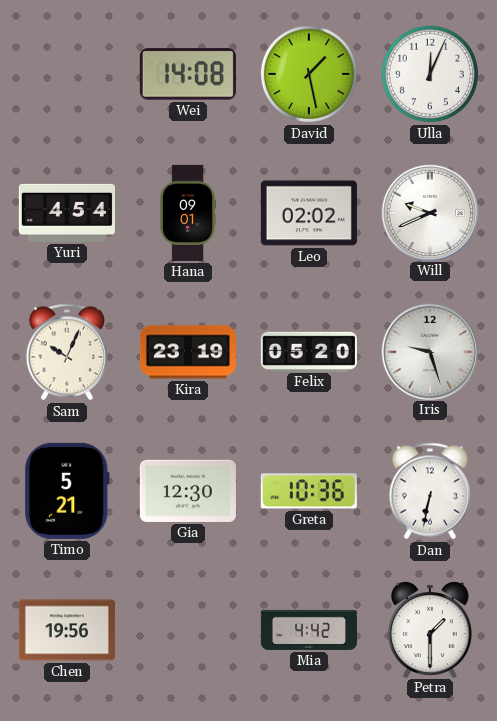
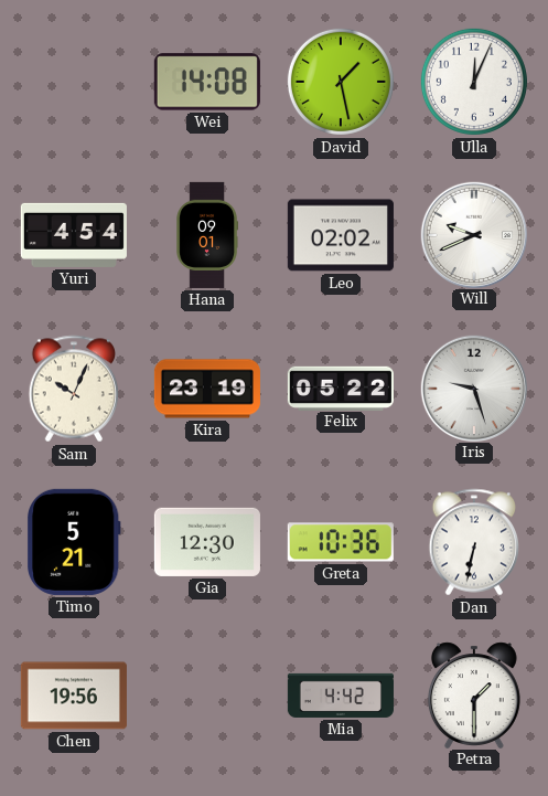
Felix: 05:20 -> 05:22 (341, 388)
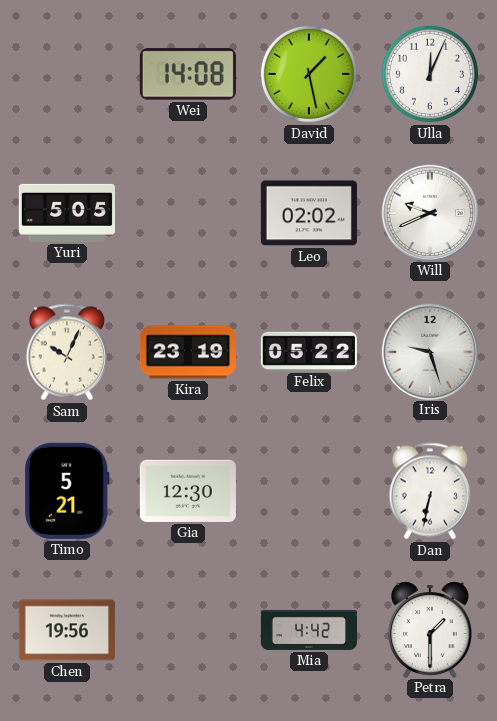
Yuri: 4:54 -> 5:05 (67, 213)
Hana: 09:01 -> none (206, 235)
Greta: 10:36 -> none (341, 542)
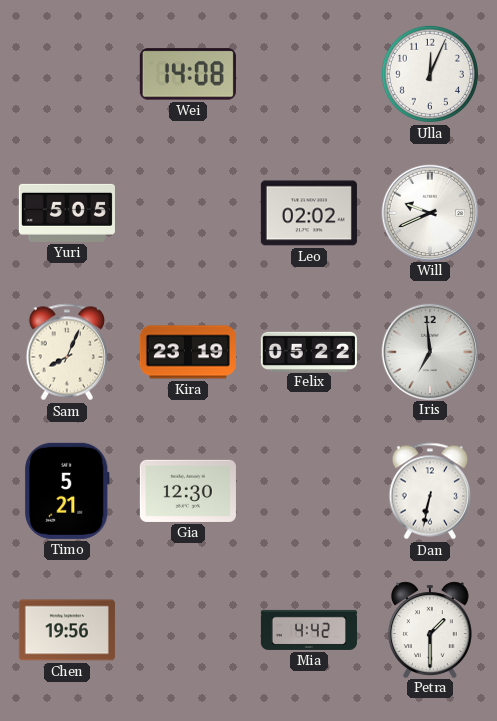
David: 1:28 -> none (309, 74)
Sam: 10:04 -> 8:04 (67, 352)
Iris: 9:27 -> 6:59 (429, 351)
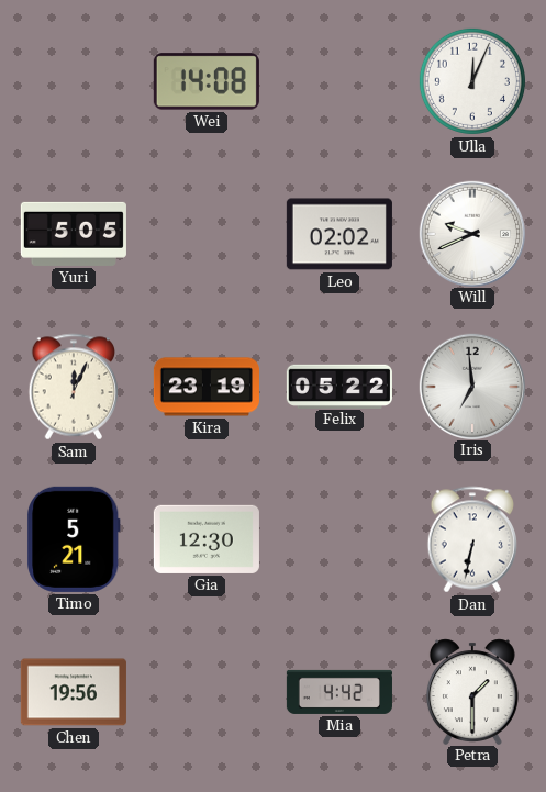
Sam: 8:04 -> 12:04 (74, 387)
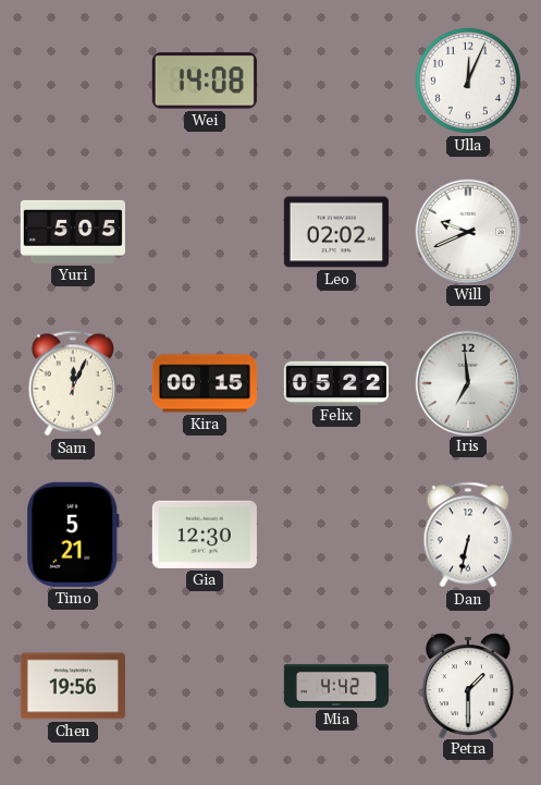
Kira: 23:19 -> 00:15 (205, 383)
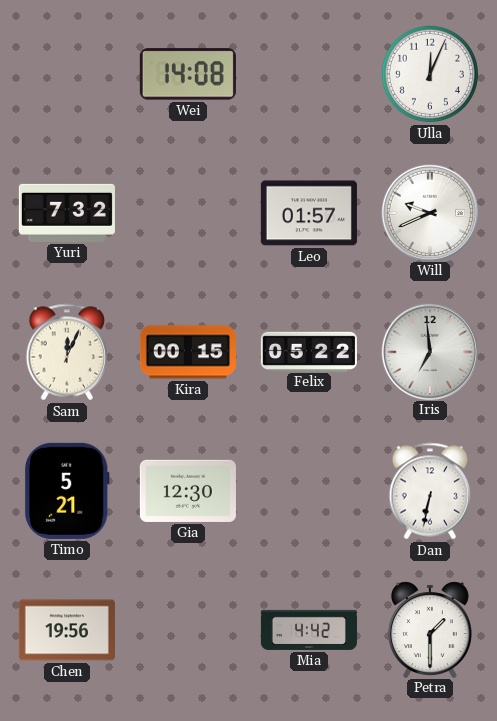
Yuri: 5:05 -> 7:32 (67, 213)
Leo: 02:02 -> 01:57 (309, 213)
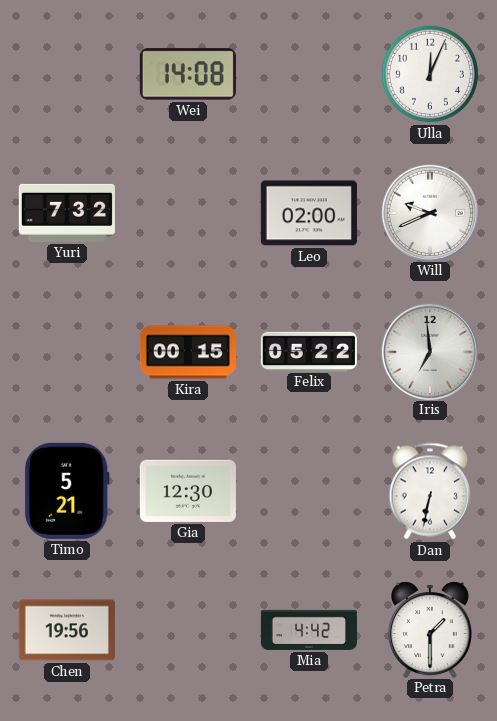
Leo: 01:57 -> 02:00 (309, 213)
Sam: 12:04 -> none (67, 352)
